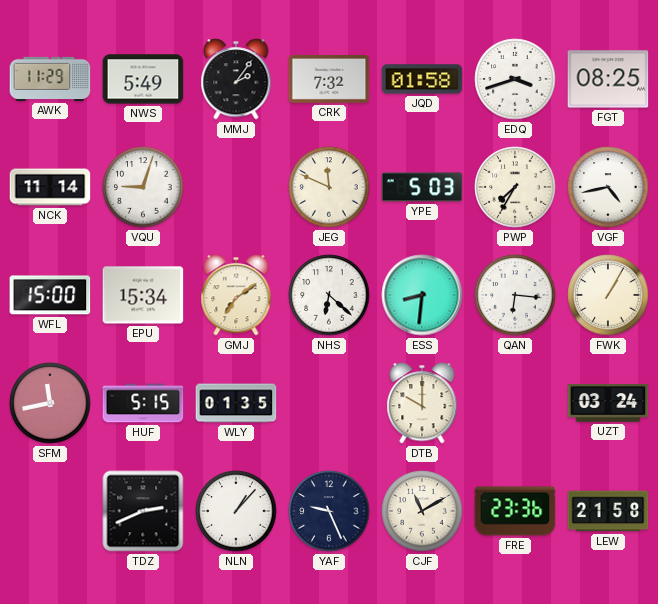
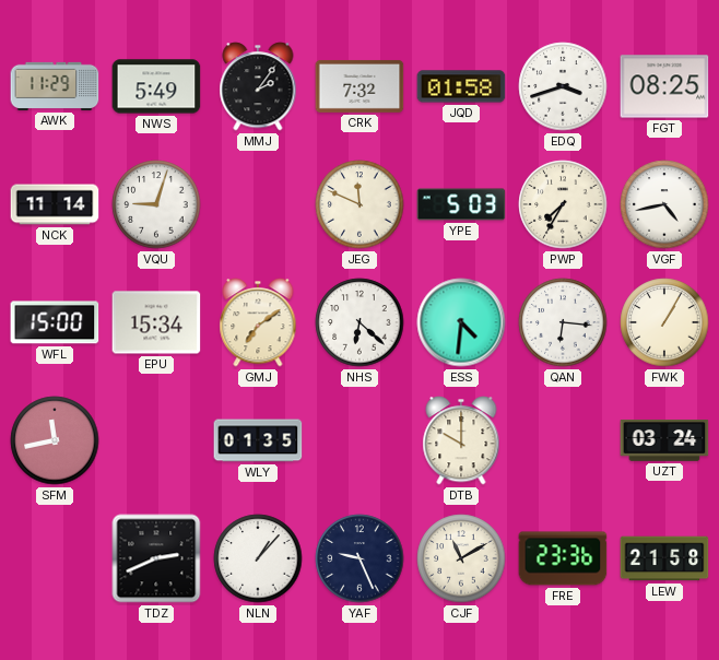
ESS: 8:31 -> 4:31 (461, 322)
HUF: 5:15 -> none (143, 403)
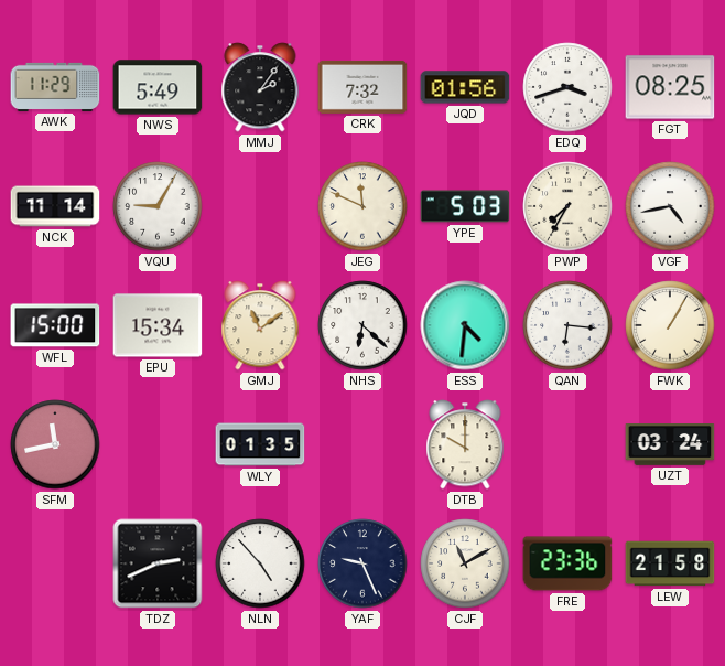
JQD: 01:58 -> 01:56 (465, 87)
VQU: 9:03 -> 9:05 (158, 206)
GMJ: 7:09 -> 11:09 (260, 325)
NLN: 1:07 -> 4:53 (260, 563)
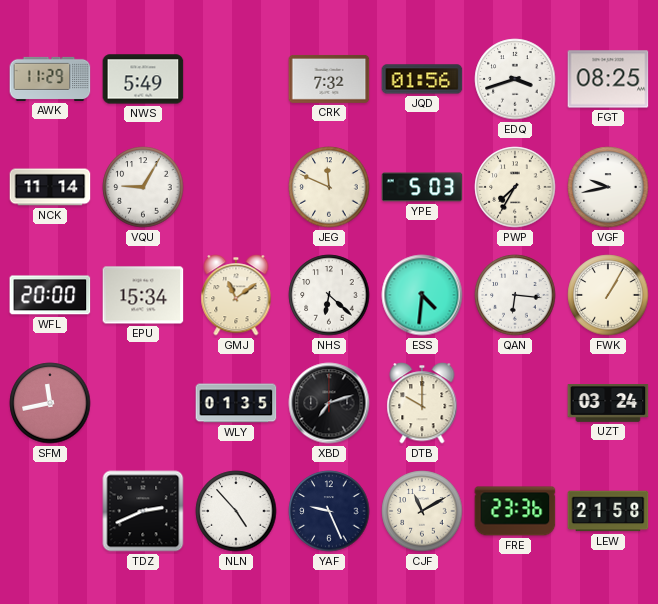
MMJ: 2:06 -> none (260, 87)
VGF: 4:43 -> 9:43 (608, 187)
WFL: 15:00 -> 20:00 (50, 295)
XBD: none -> 7:12 (329, 403)
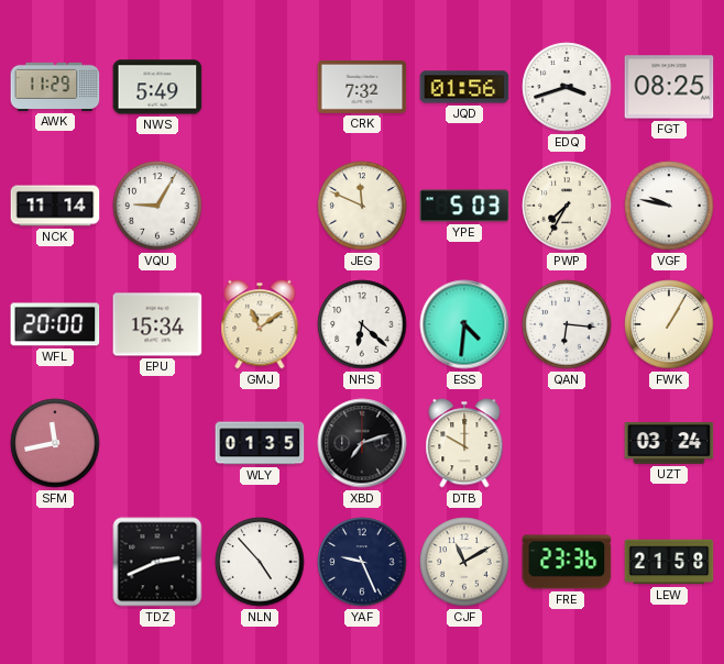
VGF: 9:43 -> 9:47 (669, 206)
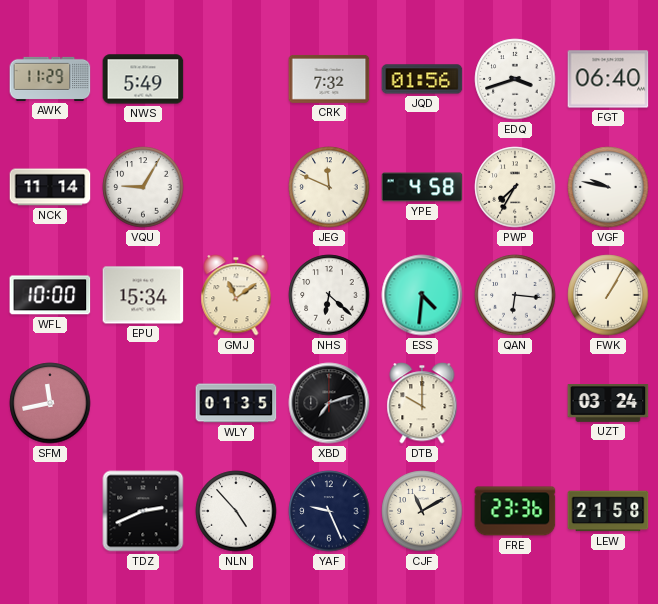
FGT: 08:25 -> 06:40 (608, 79)
YPE: 5:03 -> 4:58 (422, 187)
WFL: 20:00 -> 10:00 (50, 295)
